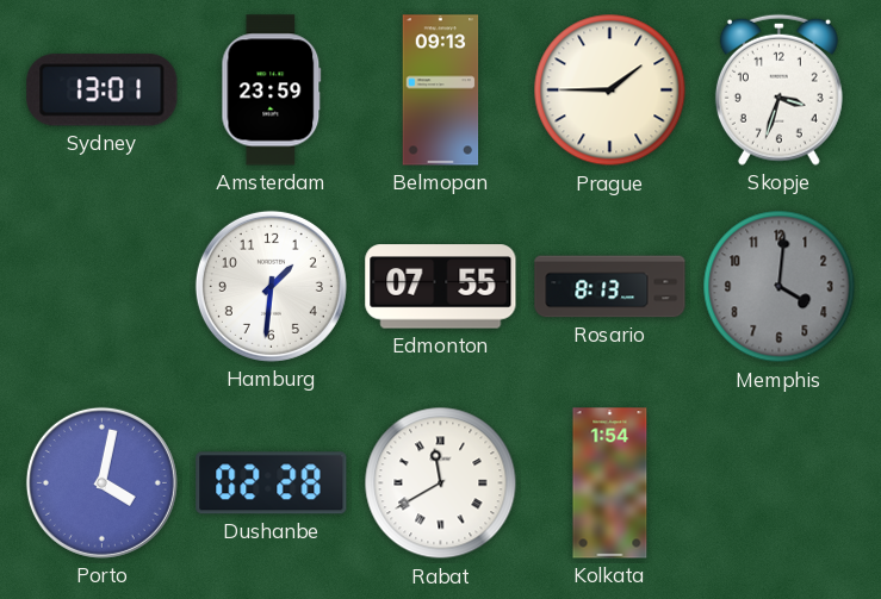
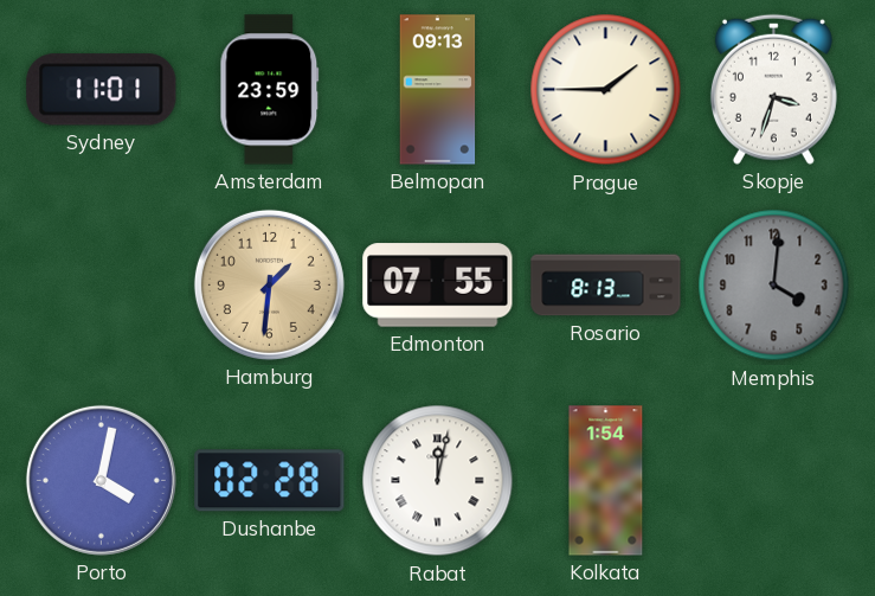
Sydney: 13:01 -> 11:01 (102, 90)
Hamburg dial: white -> champagne (269, 284)
Rabat: 11:40 -> 12:02 (438, 481)
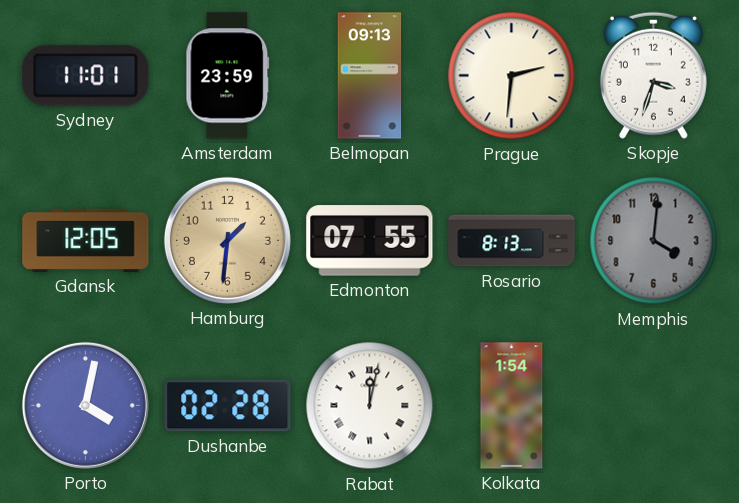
Prague: 1:45 -> 2:31 (512, 76)
Gdansk: none -> 12:05 (86, 240)
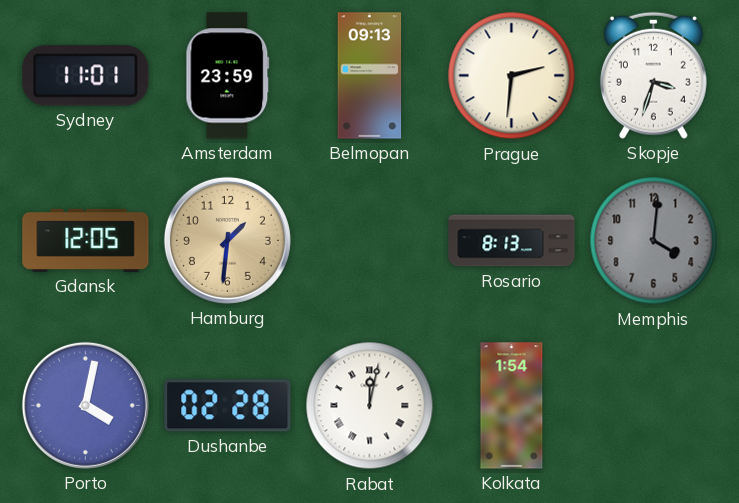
Edmonton: 07:55 -> none (370, 241)
